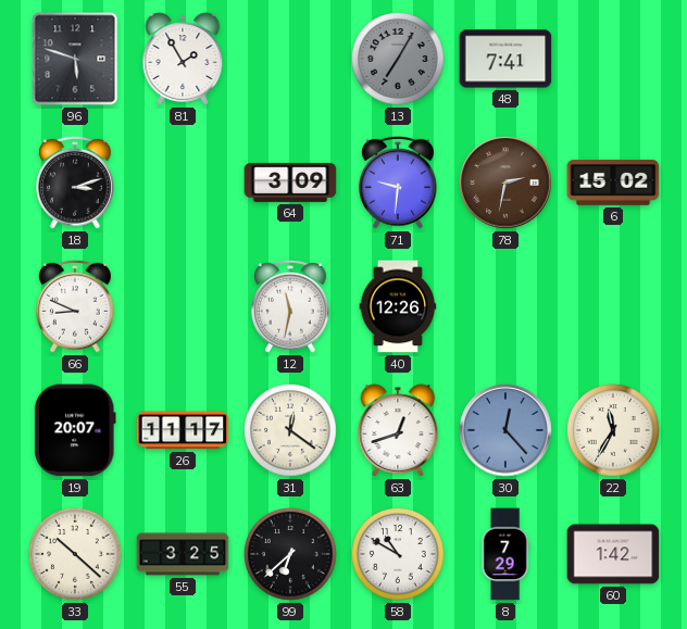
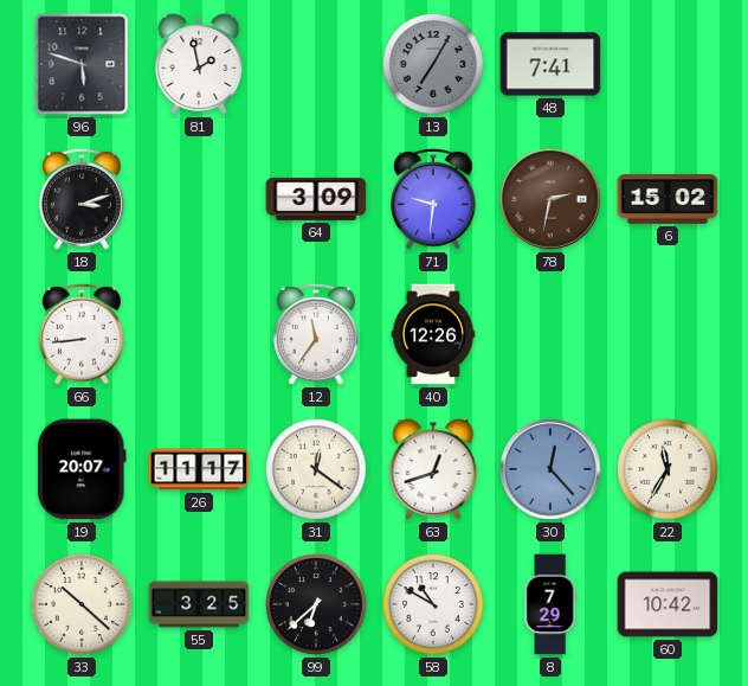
81: 1:55 -> 1:58 (199, 64)
66: 8:49 -> 8:44 (82, 334)
12: 11:32 -> 11:36 (316, 334)
60: 1:42 -> 10:42 (668, 604)
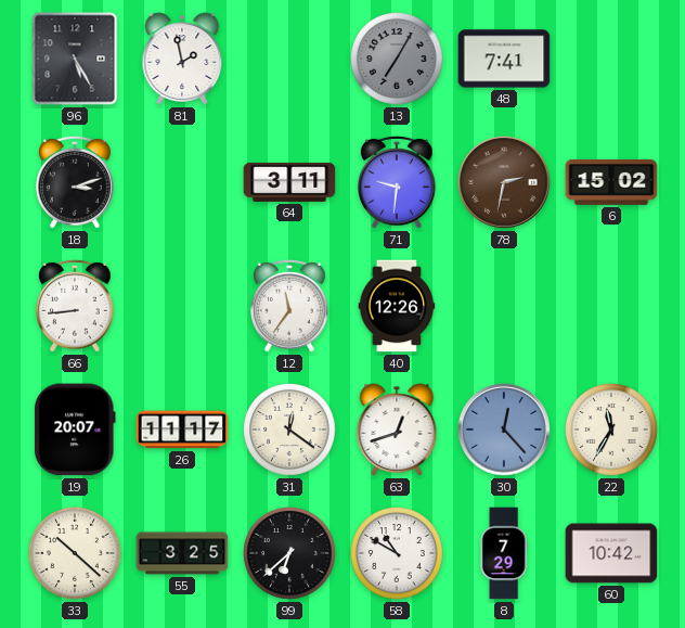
96: 5:48 -> 5:25 (75, 59)
64: 3:09 -> 3:11 (289, 182)
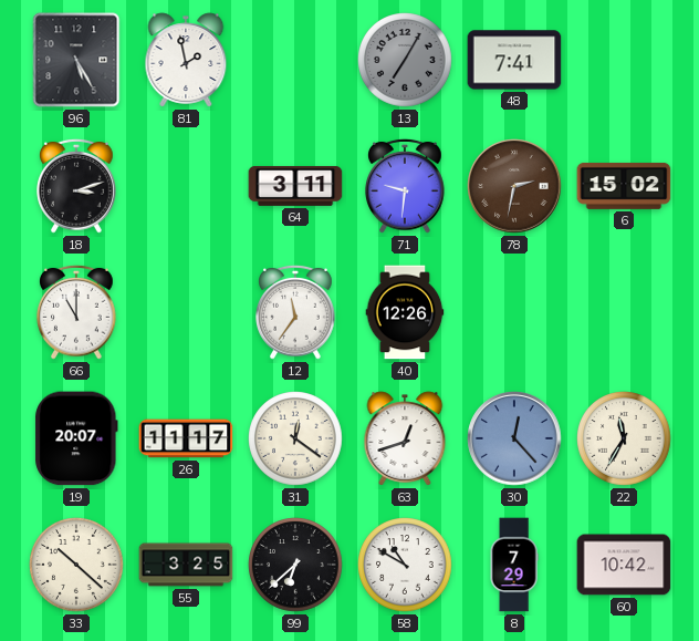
66: 8:44 -> 11:00 (76, 312)
